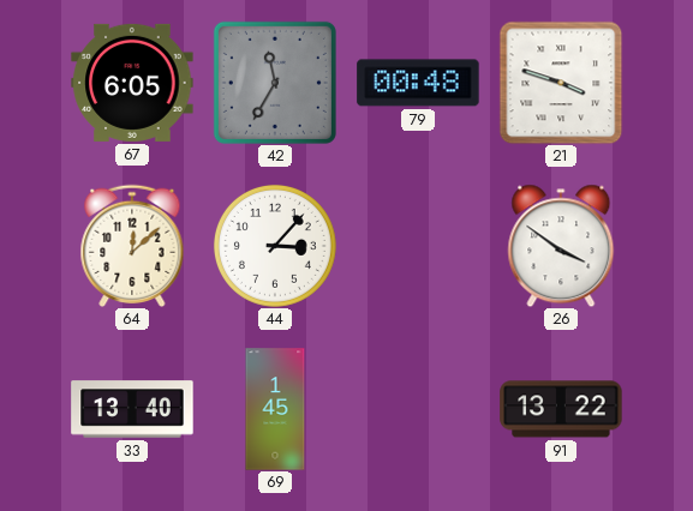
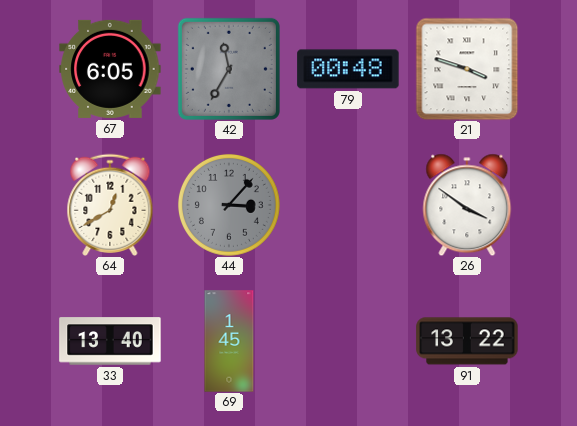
64: 12:08 -> 12:40 (110, 205)
44 dial: white -> grey (229, 205)
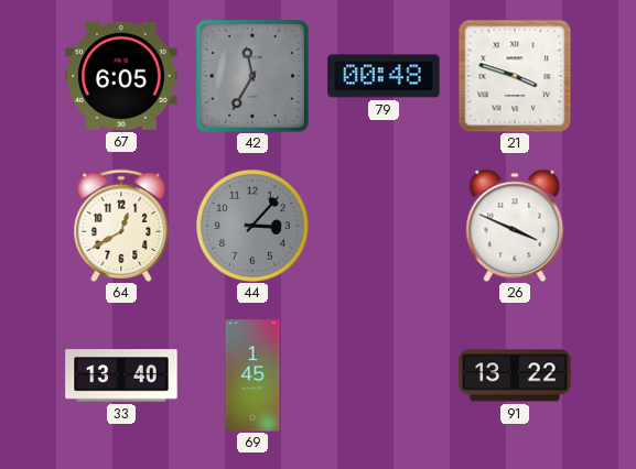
26: 3:51 -> 3:49 (515, 226)
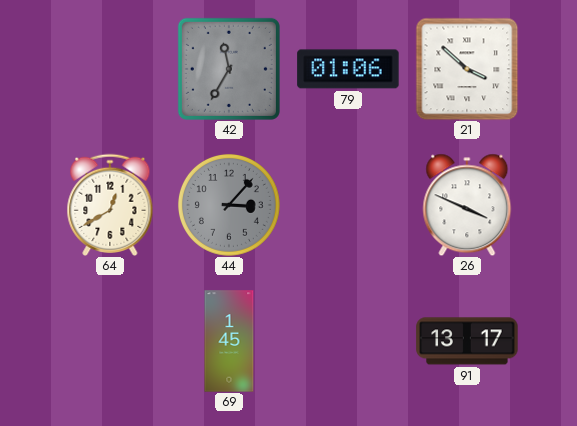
67: 6:05 -> none (121, 76)
79: 00:48 -> 01:06 (348, 69)
21: 3:48 -> 3:52 (467, 69)
33: 13:40 -> none (121, 375)
91: 13:22 -> 13:17 (467, 341)
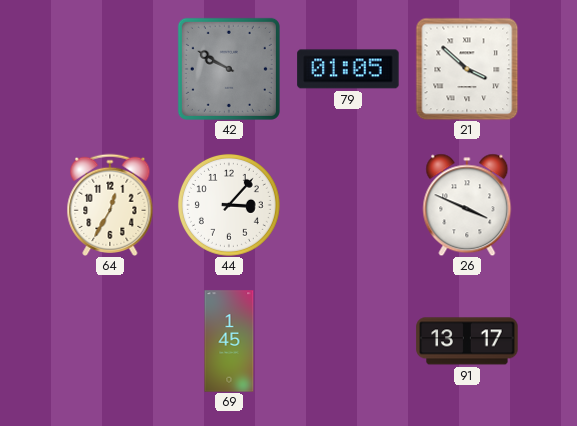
42: 11:35 -> 9:50 (229, 69)
79: 01:06 -> 01:05 (348, 69)
64: 12:40 -> 12:35 (110, 205)
44 dial: grey -> white (229, 205)
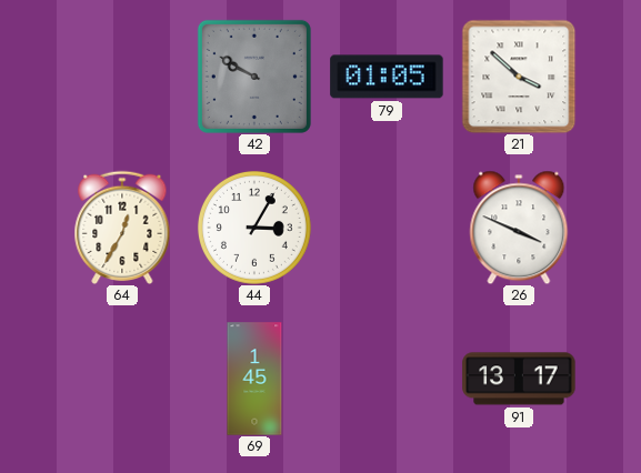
44: 3:07 -> 3:05 (254, 228)
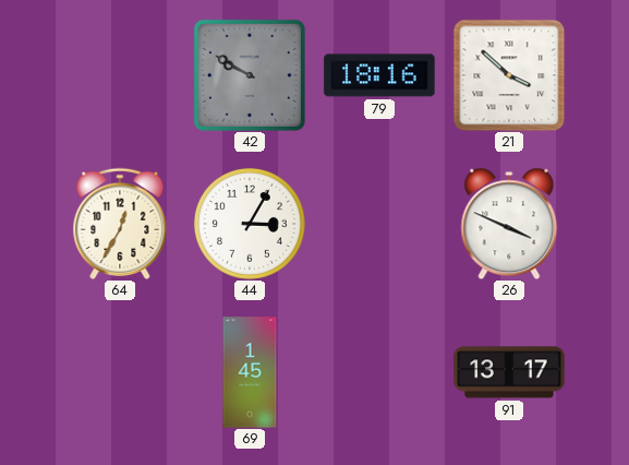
79: 01:05 -> 18:16 (379, 75)
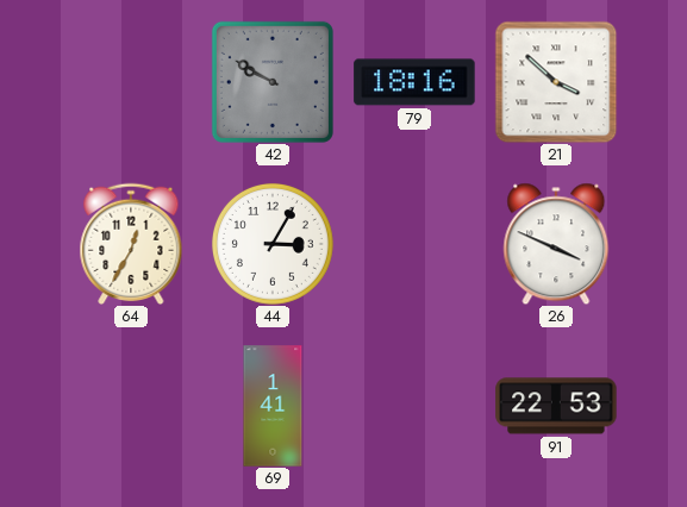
69: 1:45 -> 1:41 (273, 406)
91: 13:17 -> 22:53 (556, 406)
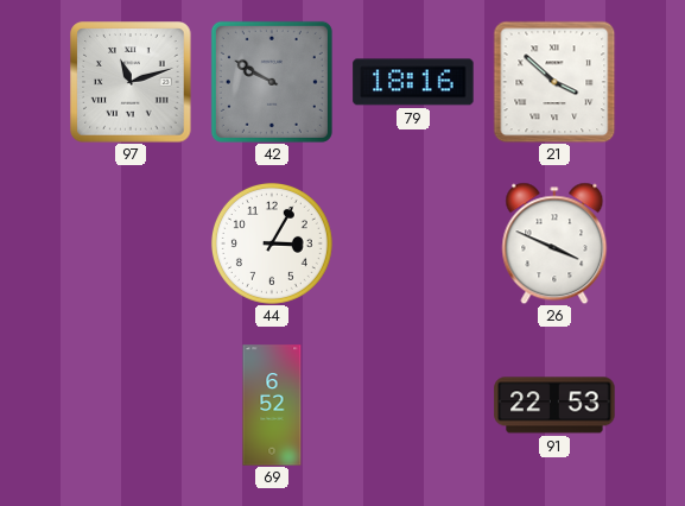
97: none -> 11:12 (131, 82)
64: 12:35 -> none (131, 244)
69: 1:41 -> 6:52 (272, 405)
